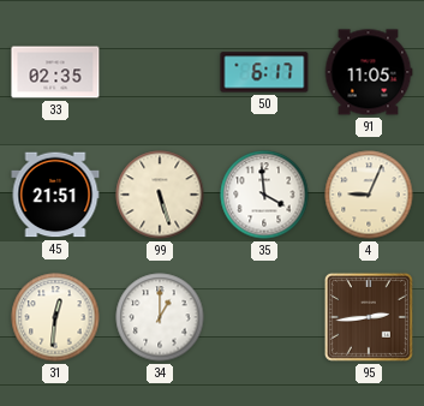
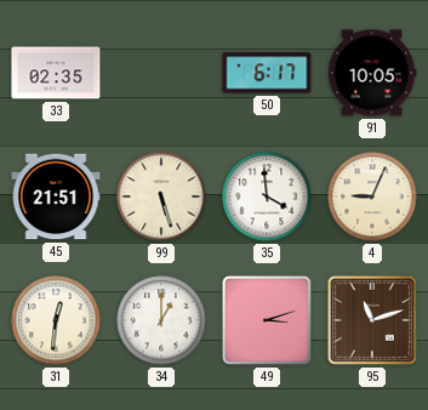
91: 11:05 -> 10:05 (372, 73)
49: none -> 3:12 (267, 320)
95: 2:44 -> 11:12 (372, 320)
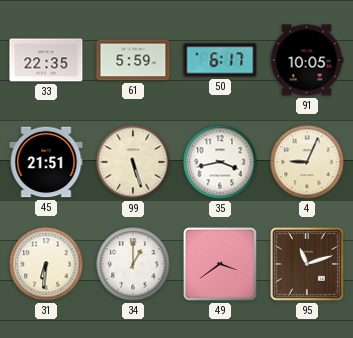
33: 02:35 -> 22:35 (46, 60)
61: none -> 5:59 (133, 60)
35: 3:59 -> 3:43 (220, 162)
31: 12:31 -> 6:31 (46, 264)
49: 3:12 -> 3:39 (220, 264)
